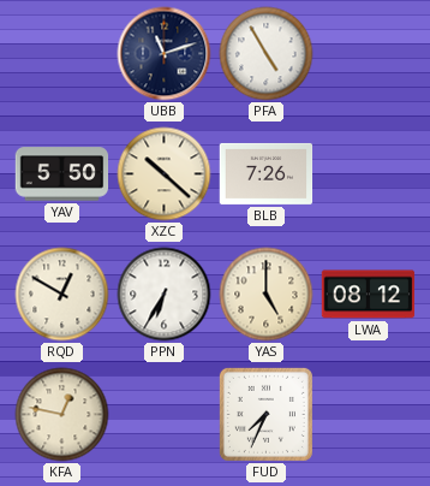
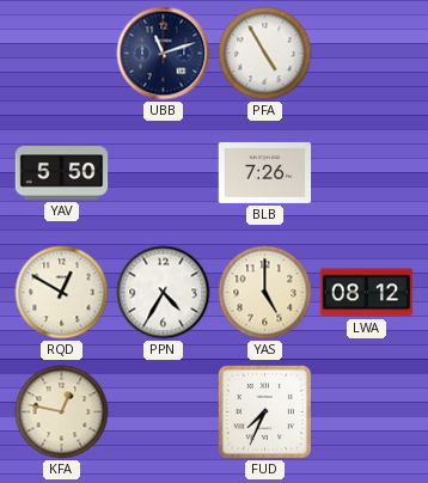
XZC: 10:22 -> none (165, 174)
PPN: 6:35 -> 4:35 (164, 293)
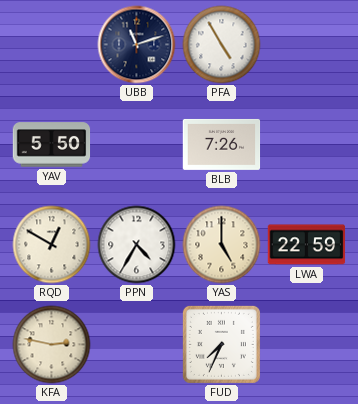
LWA: 08:12 -> 22:59 (307, 245)
KFA: 12:47 -> 2:47 (52, 345)
